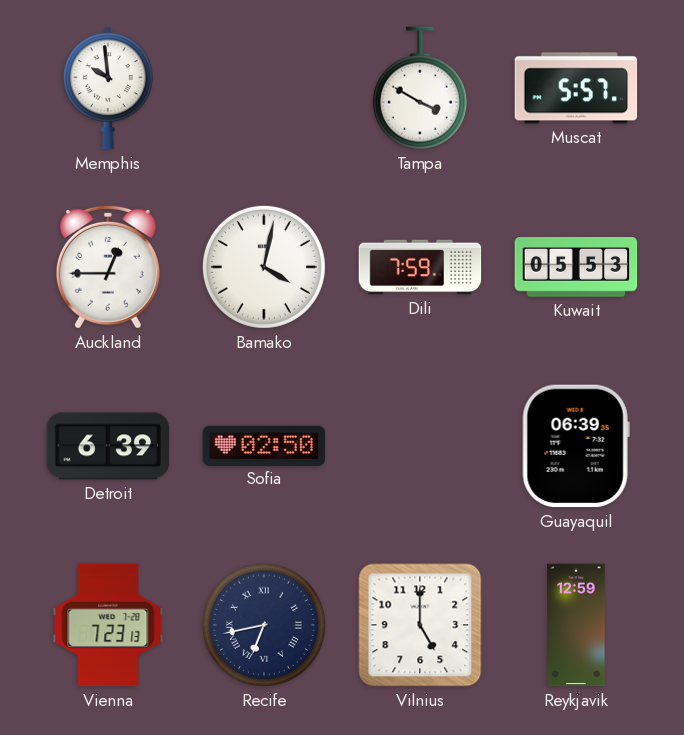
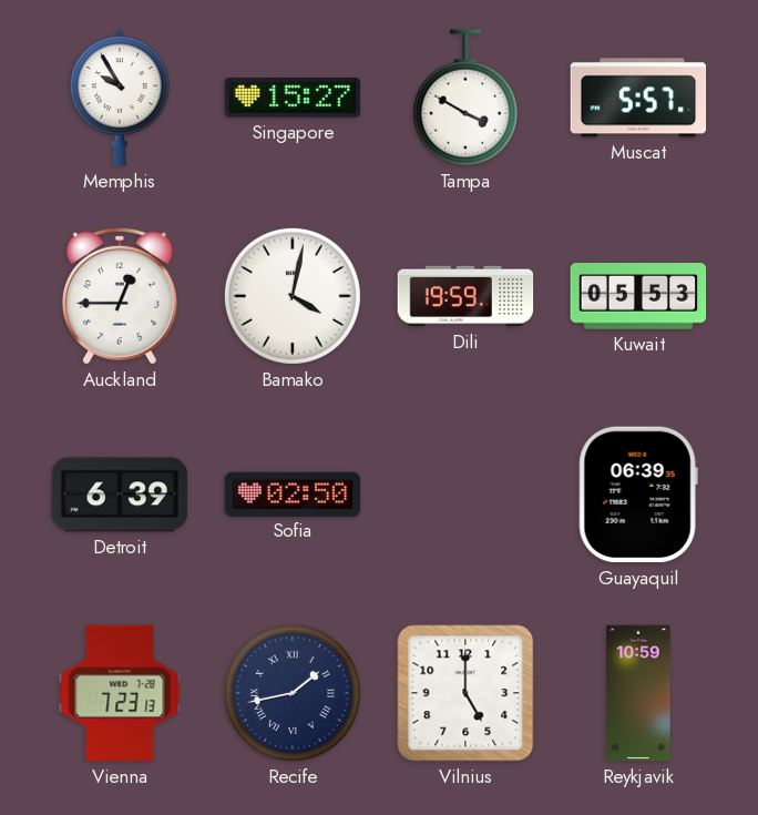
Memphis: 9:59 -> 9:55 (120, 98)
Singapore: none -> 15:27 (293, 98)
Dili: 7:59 -> 19:59 (465, 296)
Recife: 6:43 -> 1:43 (293, 693)
Reykjavik: 12:59 -> 10:59 (638, 693)
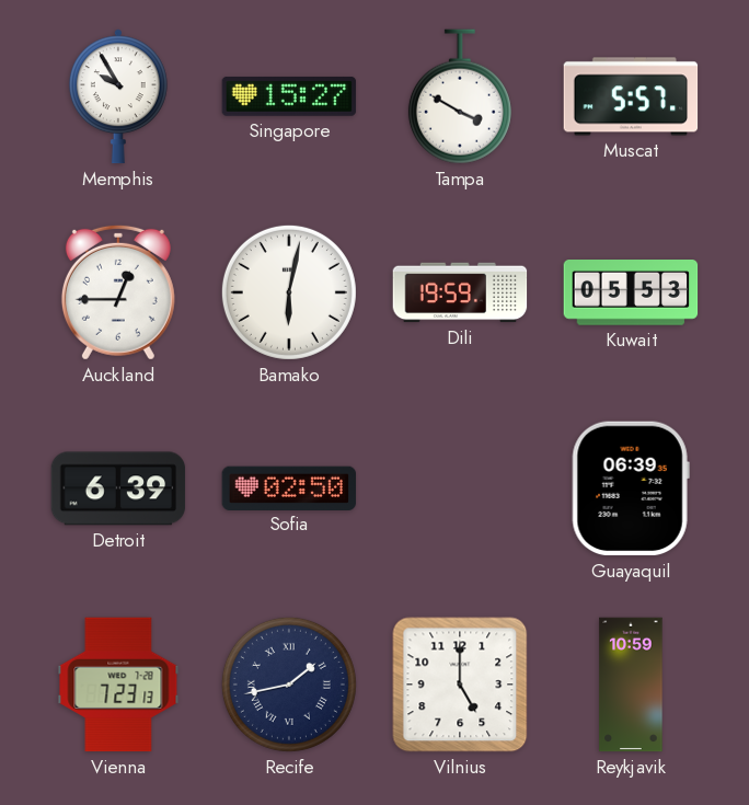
Bamako: 4:02 -> 6:02 (289, 292)
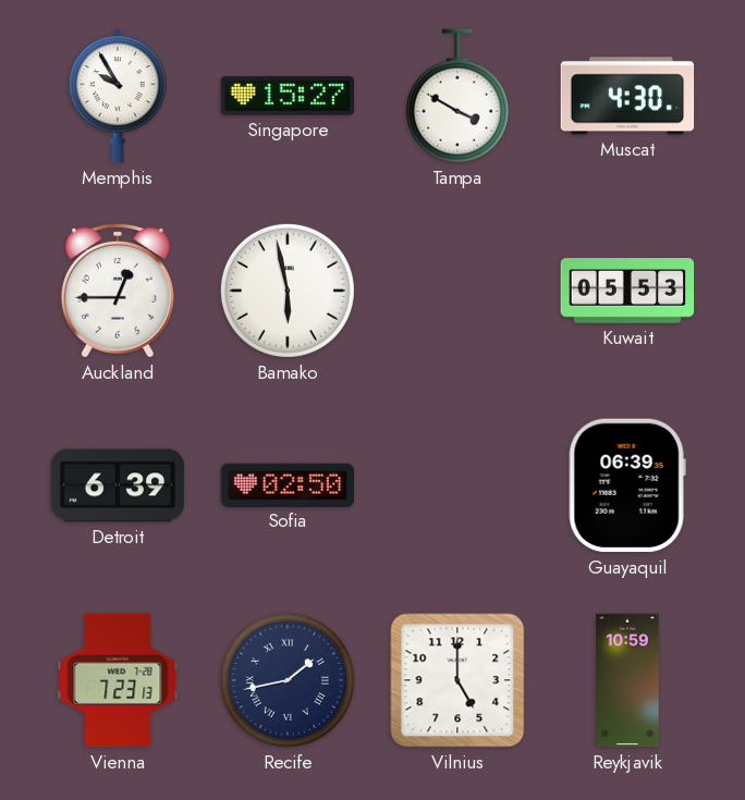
Muscat: 5:57 -> 4:30 (627, 96)
Bamako: 6:02 -> 5:58 (288, 291)
Dili: 19:59 -> none (460, 292)
